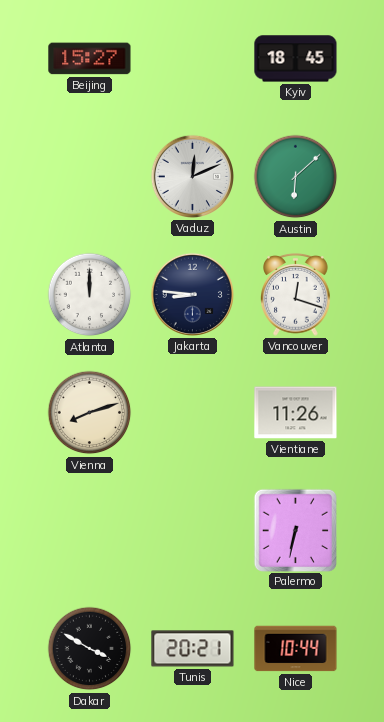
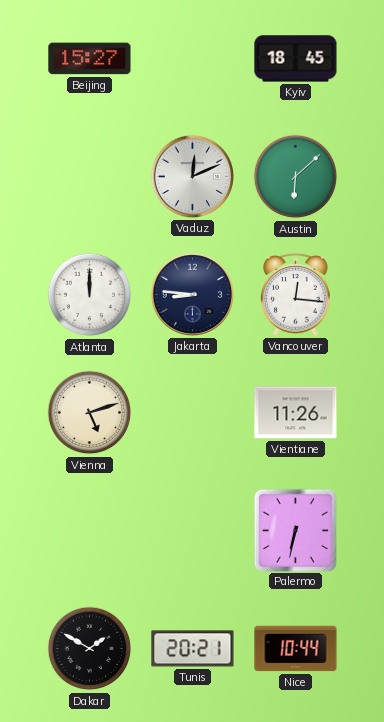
Vancouver: 12:18 -> 12:16 (296, 295)
Vienna: 8:12 -> 5:12 (90, 413)
Dakar: 3:50 -> 1:50 (90, 649)
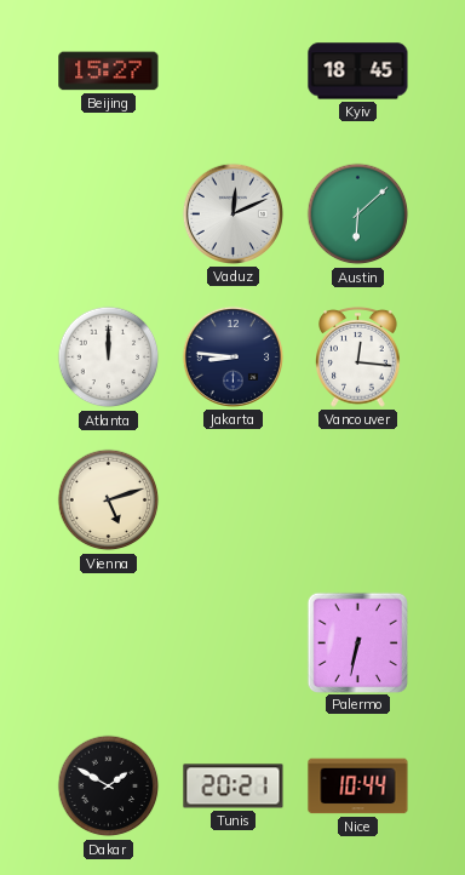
Vientiane: 11:26 -> none (296, 413)
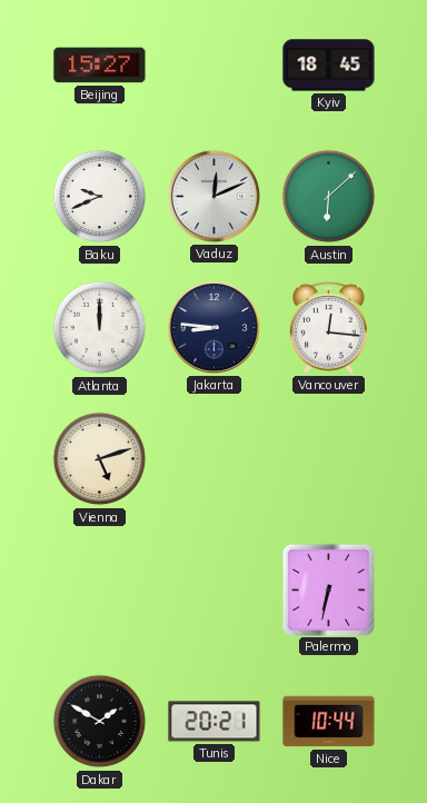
Baku: none -> 9:41 (100, 197)
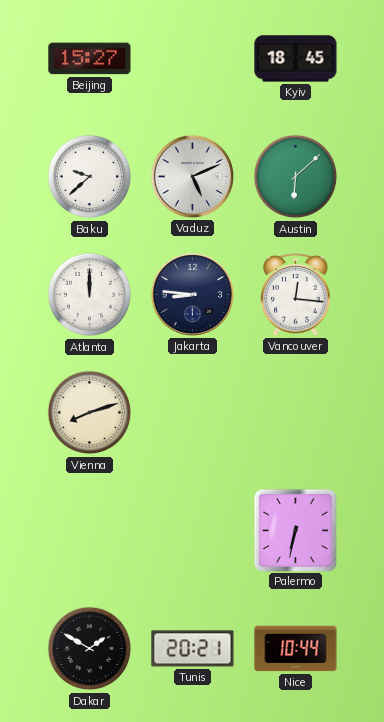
Baku: 9:41 -> 9:38 (90, 177)
Vaduz: 12:11 -> 5:11 (192, 176)
Vienna: 5:12 -> 8:12 (90, 413)
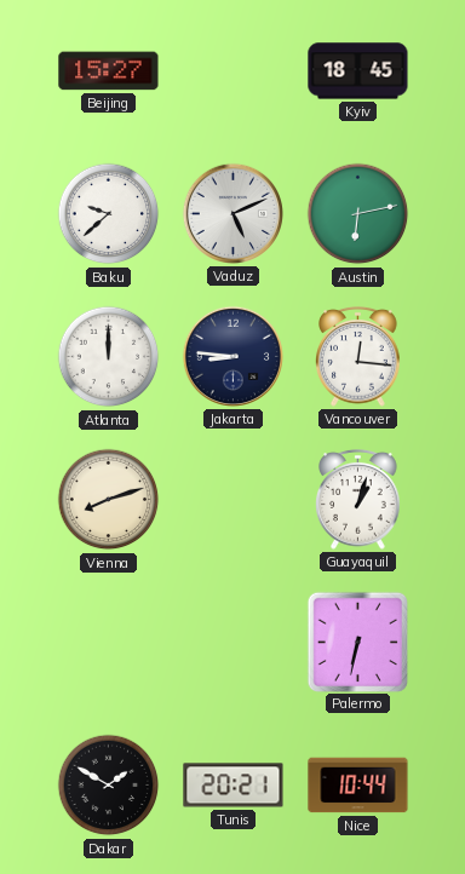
Austin: 6:08 -> 6:13 (358, 214)
Guayaquil: none -> 1:03 (358, 500)
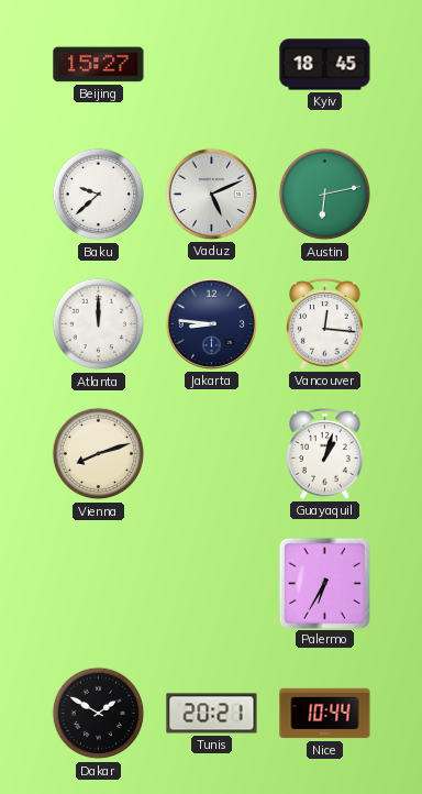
Palermo: 6:32 -> 6:35 (324, 583)
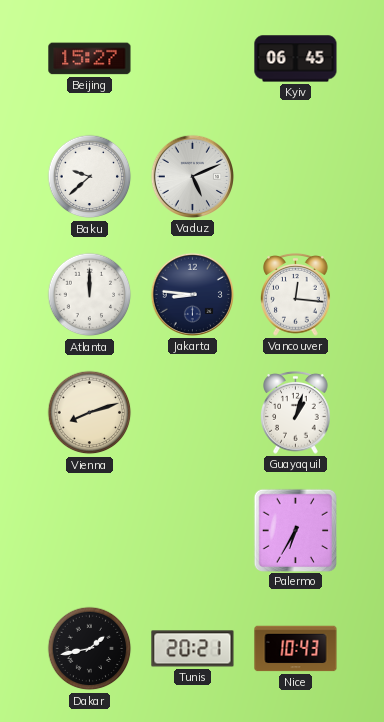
Kyiv: 18:45 -> 06:45 (296, 59)
Austin: 6:13 -> none (325, 195)
Dakar: 1:50 -> 1:43 (90, 649)
Nice: 10:44 -> 10:43 (296, 649)
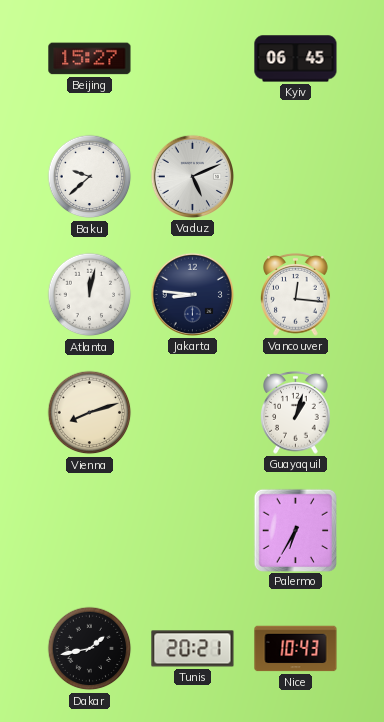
Atlanta: 12:00 -> 12:02 (90, 295)
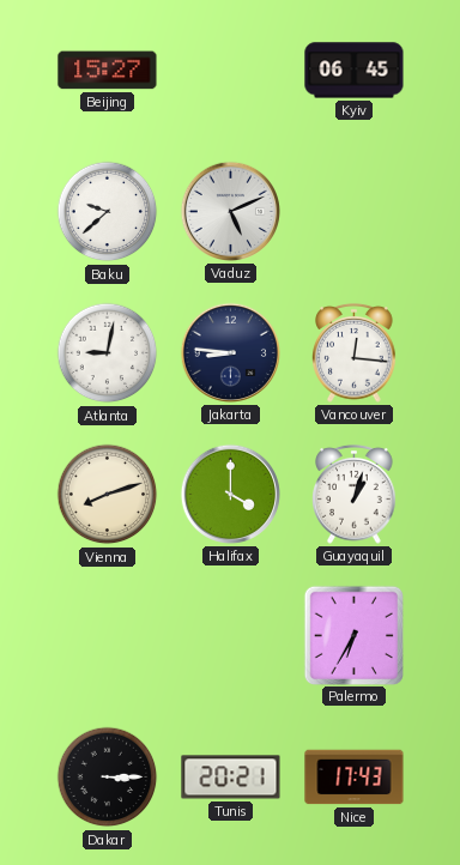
Atlanta: 12:02 -> 9:02 (108, 353)
Halifax: none -> 4:00 (230, 494)
Dakar: 1:43 -> 3:15 (108, 778)
Nice: 10:43 -> 17:43 (355, 778)
